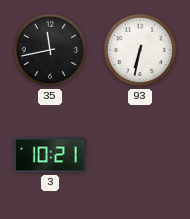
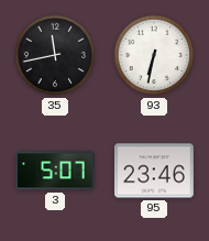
3: 10:21 -> 5:07 (55, 171)
95: none -> 23:46 (155, 171)
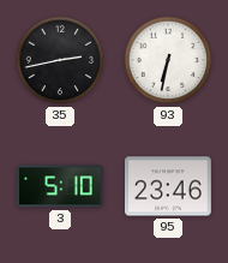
35: 11:43 -> 2:43 (60, 60)
3: 5:07 -> 5:10 (60, 186)
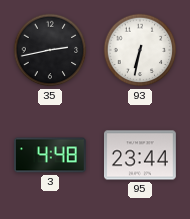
3: 5:10 -> 4:48 (50, 155)
95: 23:46 -> 23:44 (141, 155)
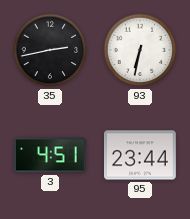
3: 4:48 -> 4:51 (50, 155)
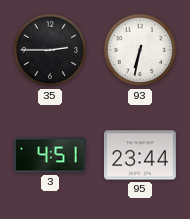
35: 2:43 -> 2:45 (50, 50)
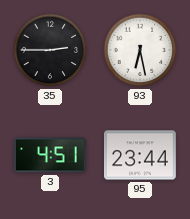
93: 6:32 -> 6:28 (140, 50)
